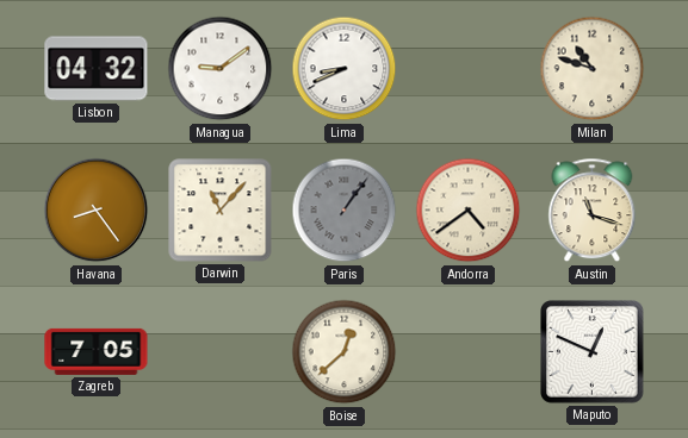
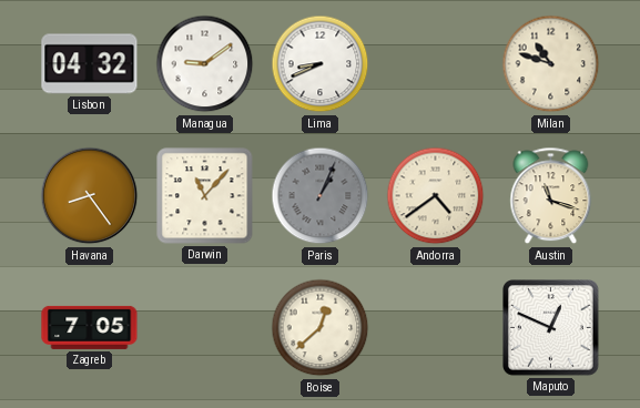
Paris: 1:06 -> 1:04 (321, 196)
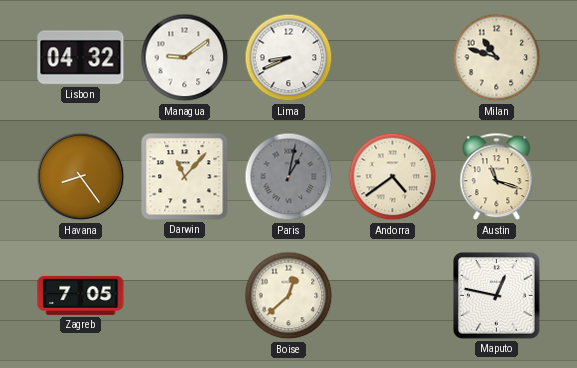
Paris: 1:04 -> 1:02 (289, 177)
Maputo: 12:49 -> 12:47 (497, 296)
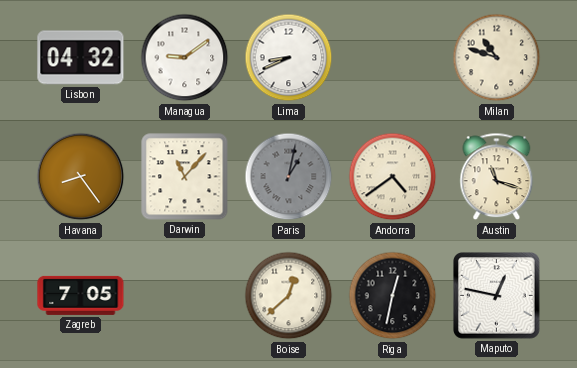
Riga: none -> 12:32 (393, 296)
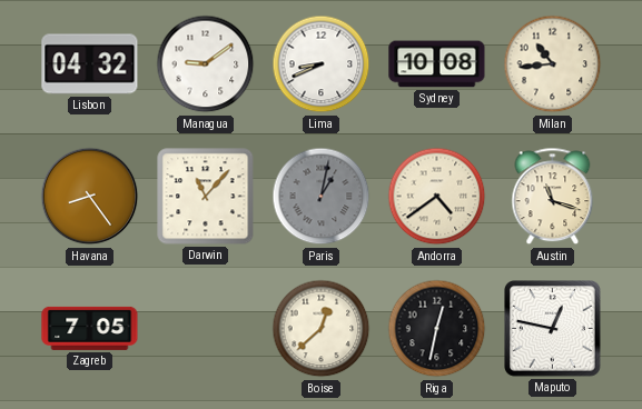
Sydney: none -> 10:08 (437, 64)
Milan: 10:48 -> 10:44 (553, 64)
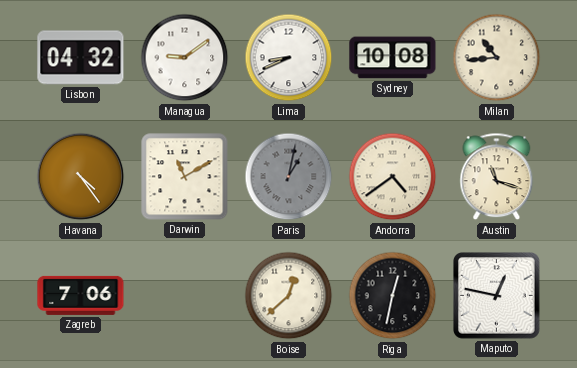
Havana: 8:24 -> 4:24 (81, 177)
Darwin: 11:07 -> 11:10 (185, 177)
Zagreb: 7:05 -> 7:06 (81, 295)
